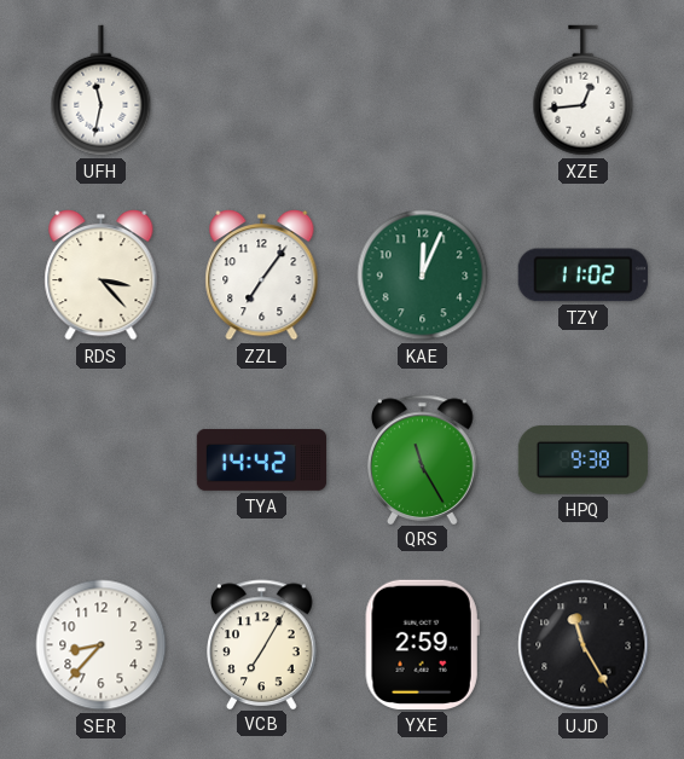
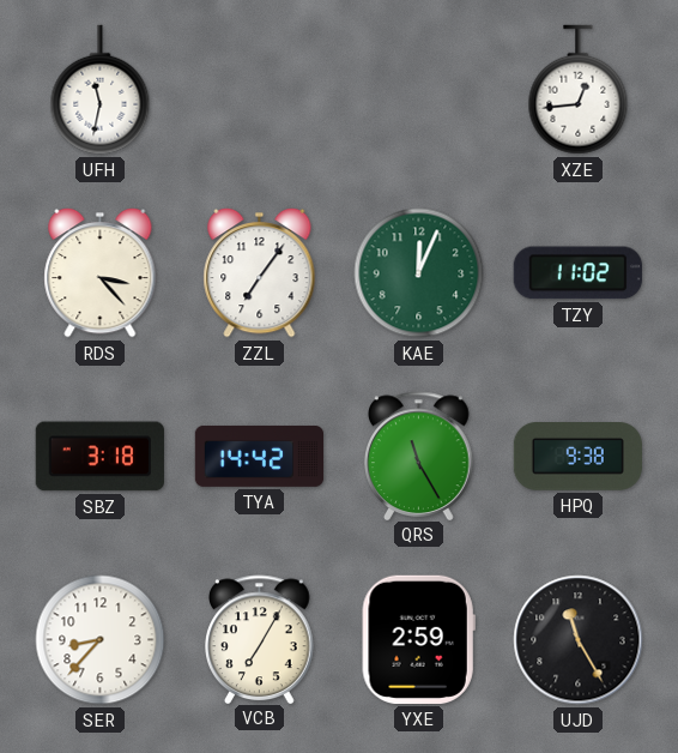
SBZ: none -> 3:18 (99, 457)
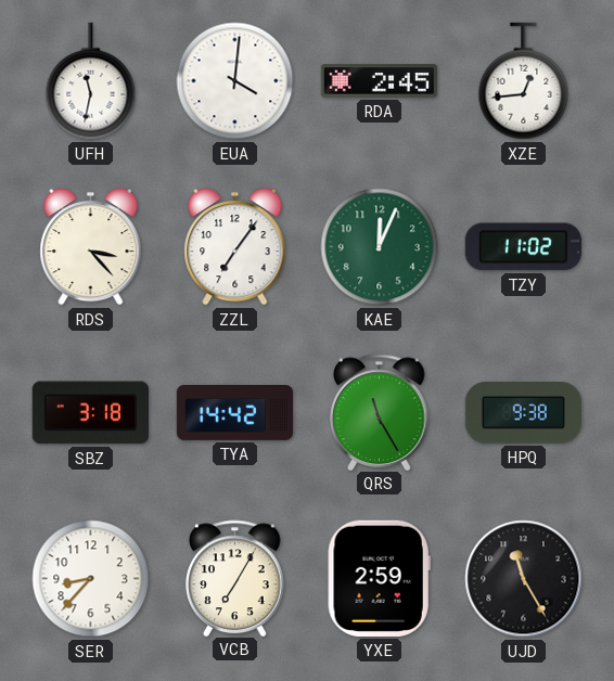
EUA: none -> 4:01 (235, 81)
RDA: none -> 2:45 (379, 81)
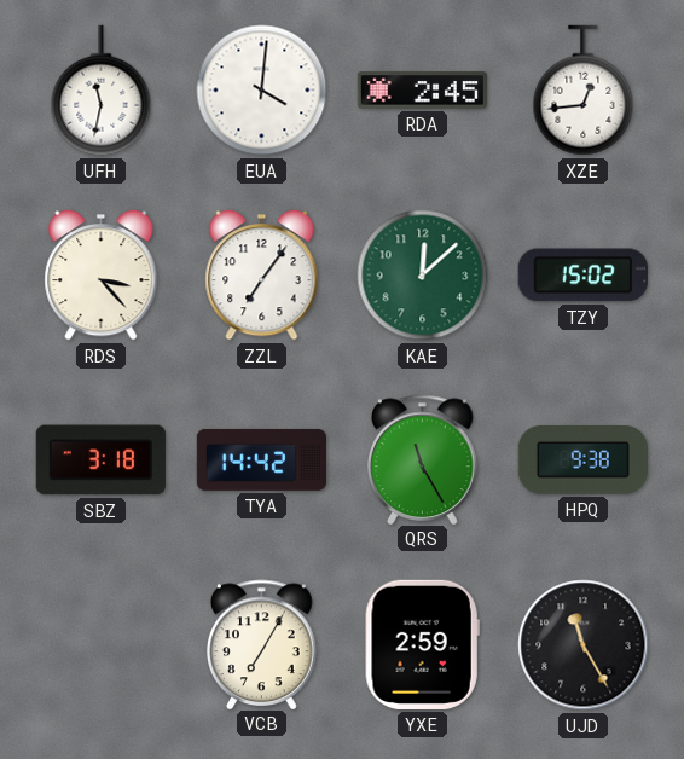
KAE: 12:04 -> 12:08 (423, 276)
TZY: 11:02 -> 15:02 (582, 276)
SER: 8:37 -> none (91, 579)
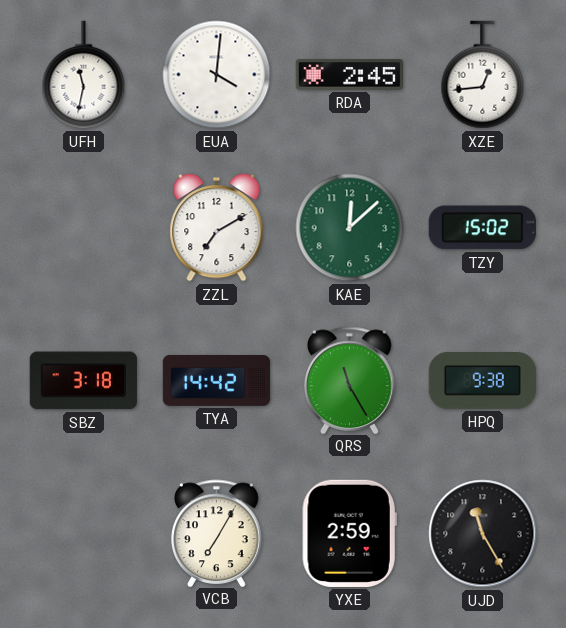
RDS: 3:23 -> none (102, 274)
ZZL: 7:06 -> 7:10 (217, 227)
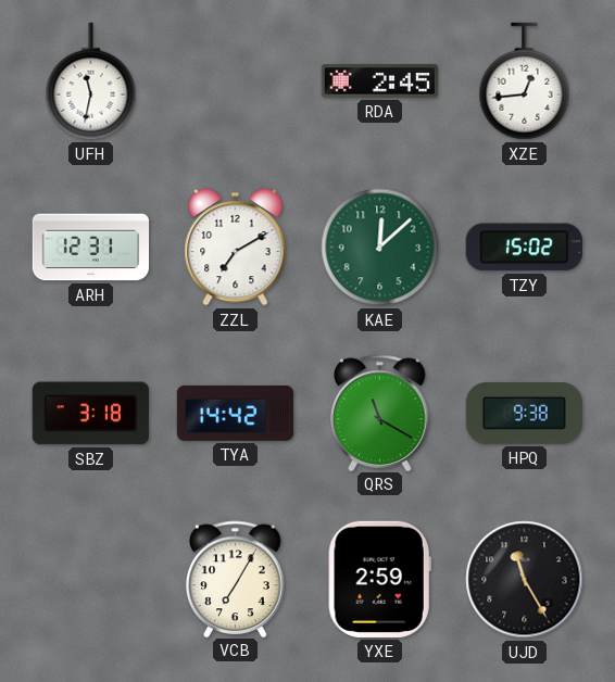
EUA: 4:01 -> none (217, 75)
ARH: none -> 12:31 (91, 248)
QRS: 11:25 -> 11:20 (380, 413)
